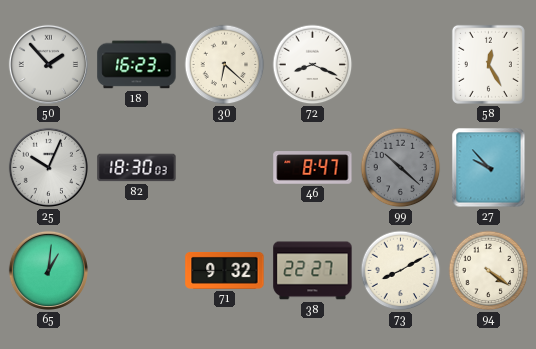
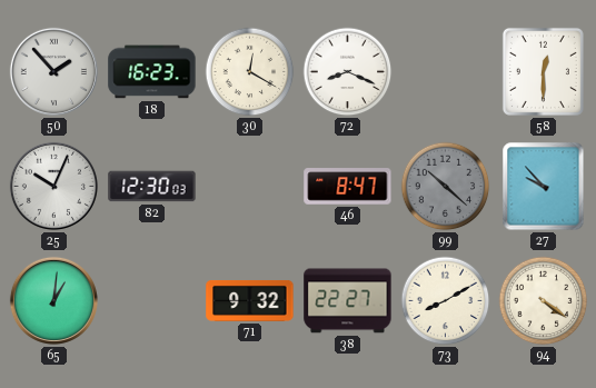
30: 6:22 -> 12:20 (250, 72)
58: 12:25 -> 12:30 (543, 71)
82: 18:30 -> 12:30 (152, 187)
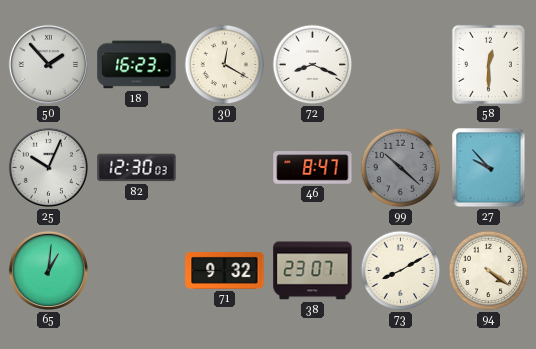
38: 22:27 -> 23:07 (313, 271)
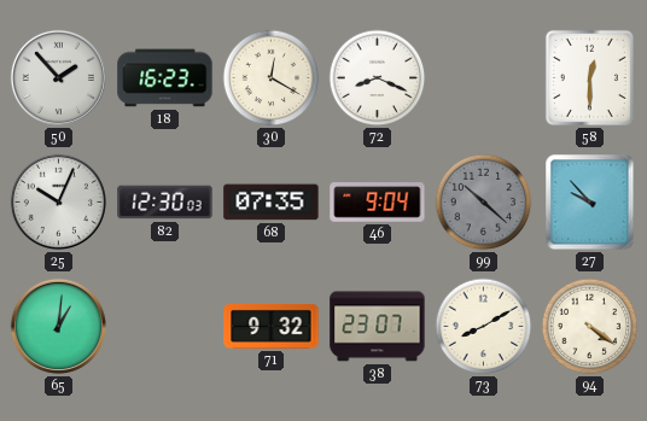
68: none -> 07:35 (272, 203)
46: 8:47 -> 9:04 (378, 203)
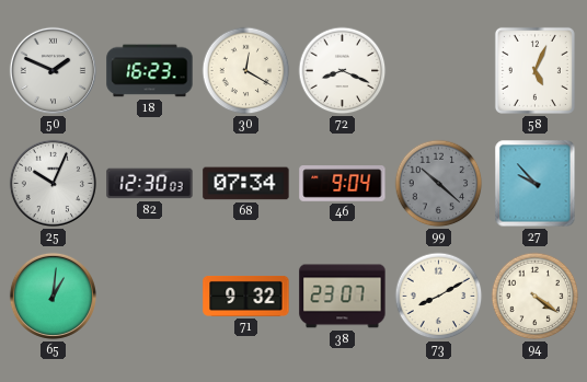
50: 1:53 -> 1:49 (53, 70)
58: 12:30 -> 5:04 (534, 70)
68: 07:35 -> 07:34 (246, 184)
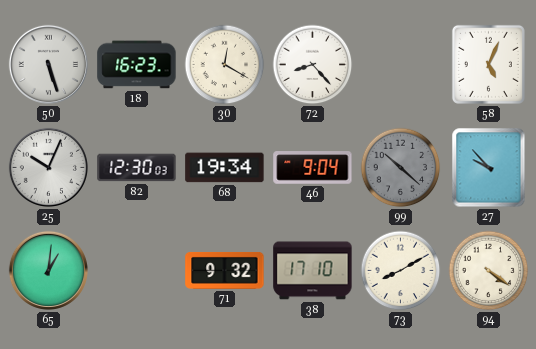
50: 1:49 -> 5:27 (48, 64)
72: 8:19 -> 8:23 (313, 65)
68: 07:34 -> 19:34 (225, 168)
38: 23:07 -> 17:10 (313, 271)
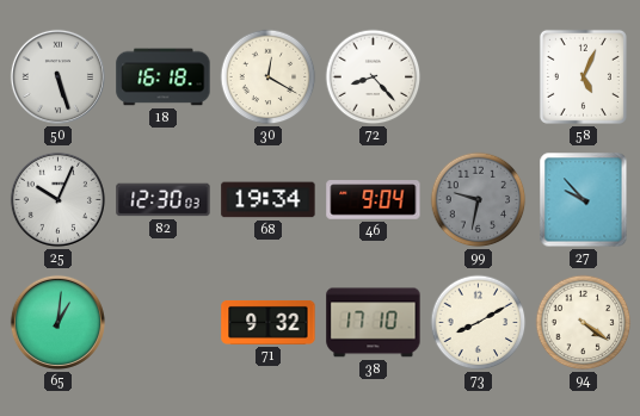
18: 16:23 -> 16:18 (164, 77)
99: 10:22 -> 9:32 (479, 200)
